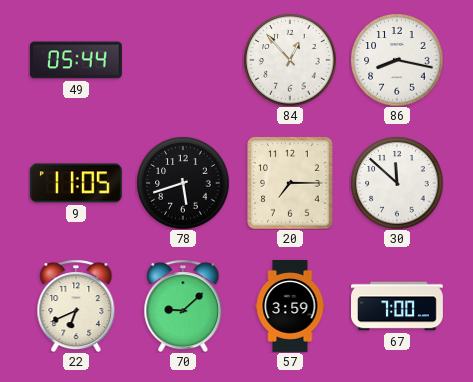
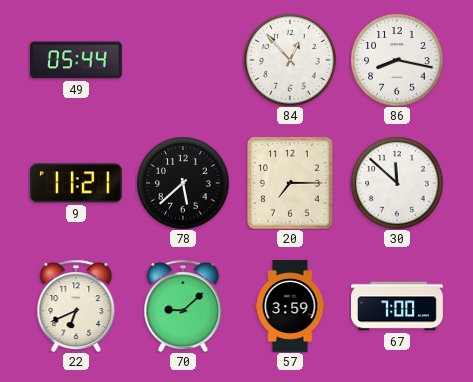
9: 11:05 -> 11:21 (76, 183)
78: 5:42 -> 5:38 (183, 183)
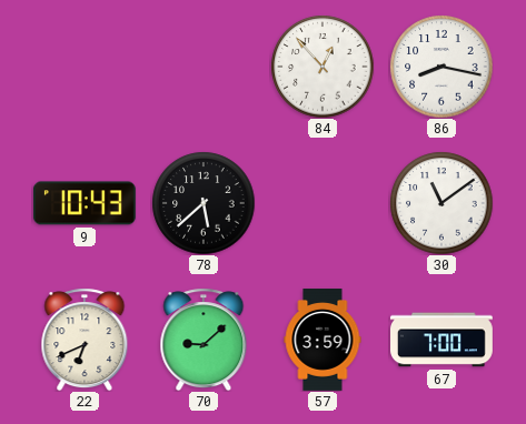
49: 05:44 -> none (76, 60)
9: 11:21 -> 10:43 (85, 203)
20: 7:15 -> none (290, 183)
30: 11:52 -> 11:09 (441, 203)
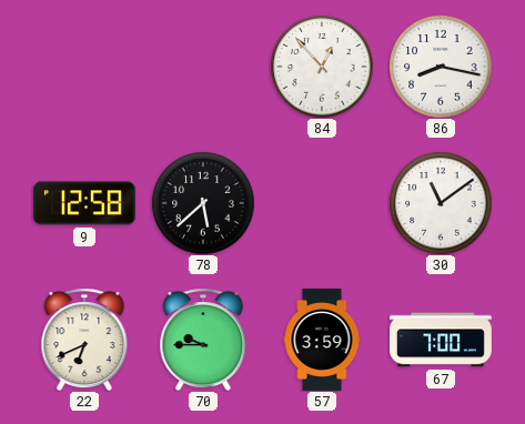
9: 10:43 -> 12:58 (84, 203)
70: 9:08 -> 9:45 (203, 340)
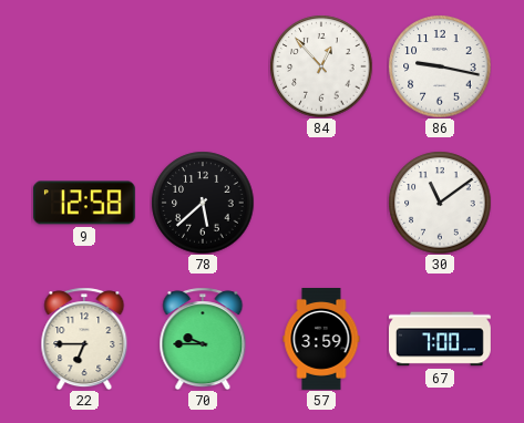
86: 8:17 -> 9:17 (440, 66)
22: 6:41 -> 6:45 (84, 339)
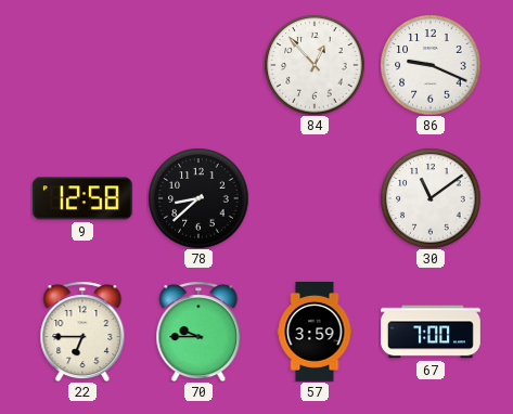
86: 9:17 -> 9:19 (431, 65)
78: 5:38 -> 8:38 (198, 198)
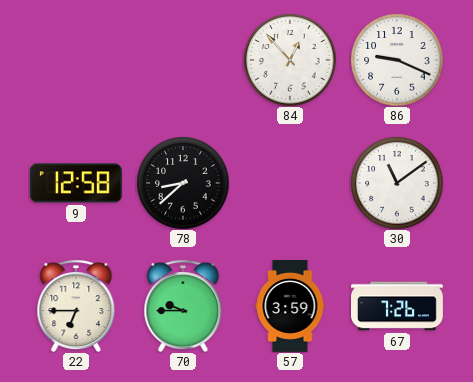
67: 7:00 -> 7:26 (398, 306)
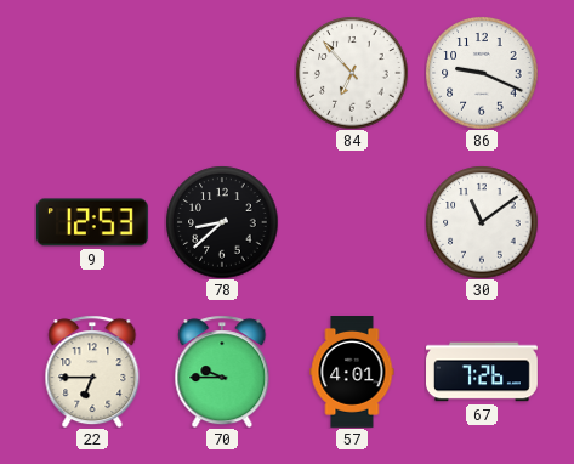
84: 12:53 -> 6:53 (352, 73)
9: 12:58 -> 12:53 (92, 222)
57: 3:59 -> 4:01 (352, 373)
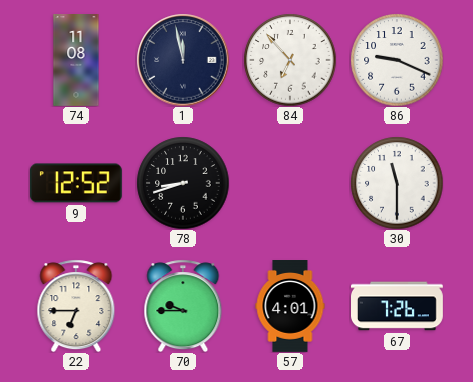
74: none -> 11:08 (76, 61)
1: none -> 11:58 (183, 60)
9: 12:53 -> 12:52 (76, 183)
78: 8:38 -> 8:42 (183, 183)
30: 11:09 -> 11:30 (397, 183)
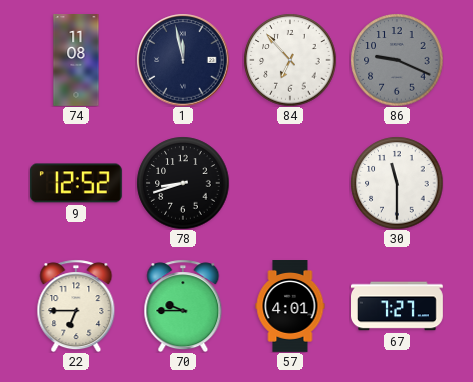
86 dial: white -> grey (397, 60)
67: 7:26 -> 7:27 (398, 306)
